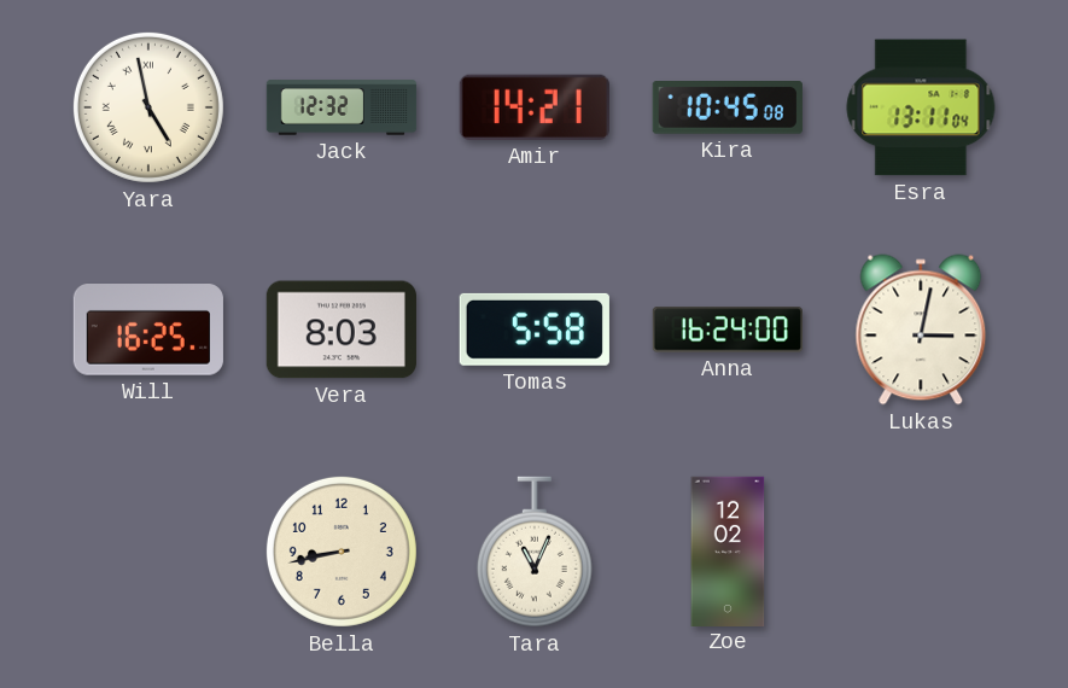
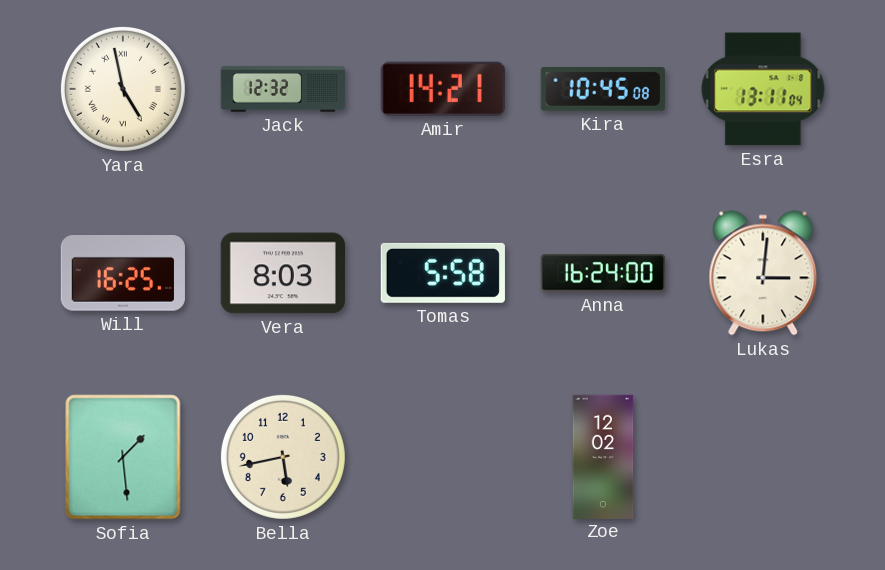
Lukas: 3:02 -> 3:01 (763, 273)
Sofia: none -> 1:29 (123, 457)
Bella: 8:43 -> 5:43 (283, 457)
Tara: 11:04 -> none (535, 552)
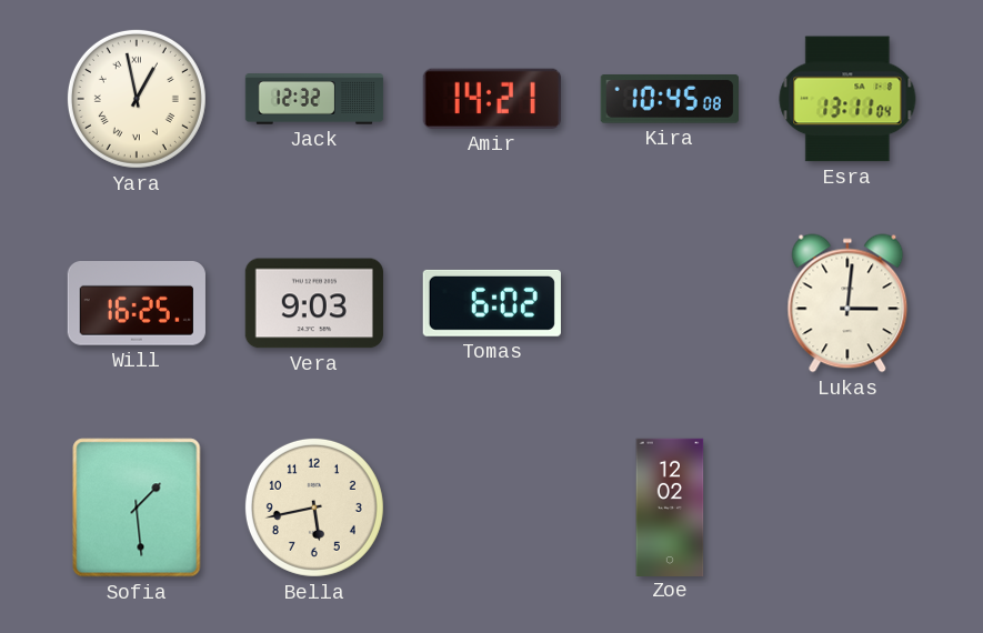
Yara: 4:58 -> 12:58 (137, 99)
Vera: 8:03 -> 9:03 (314, 303)
Tomas: 5:58 -> 6:02 (492, 303)
Anna: 16:24 -> none (603, 273)
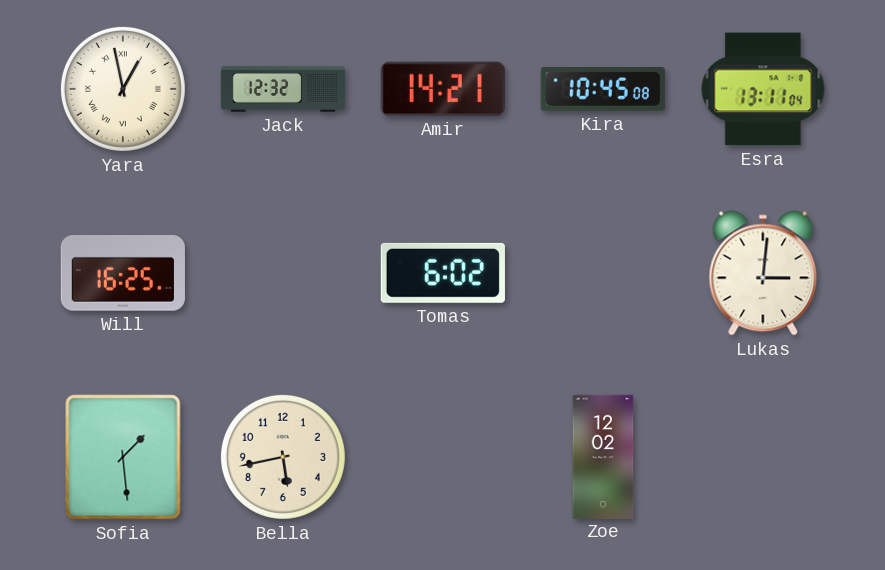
Vera: 9:03 -> none (314, 303)
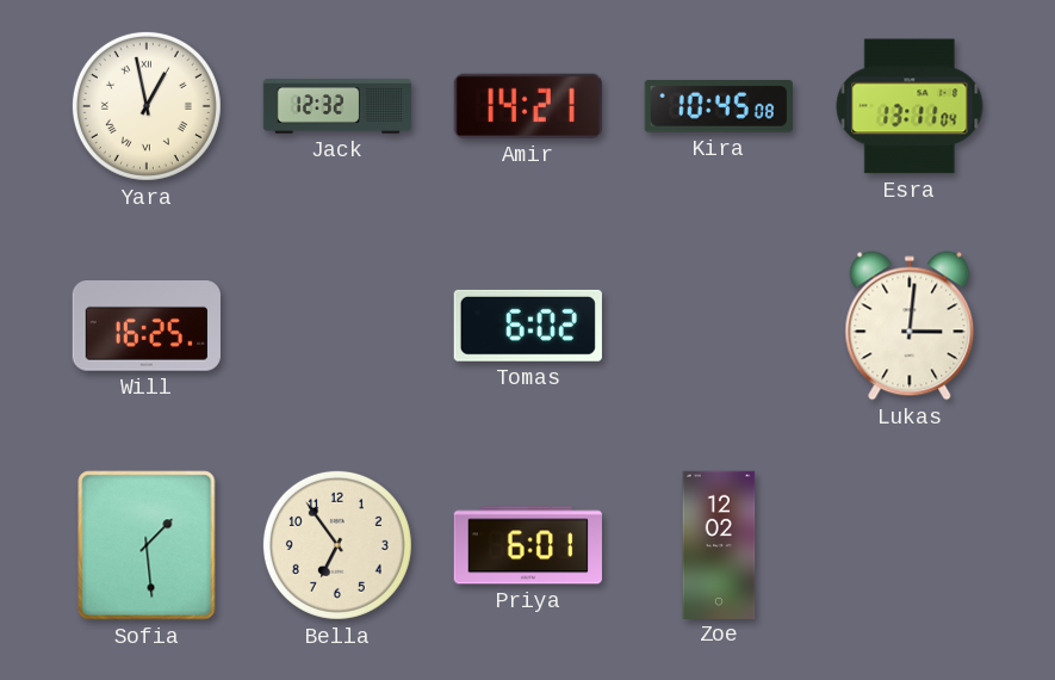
Bella: 5:43 -> 6:54 (337, 545)
Priya: none -> 6:01 (528, 545)
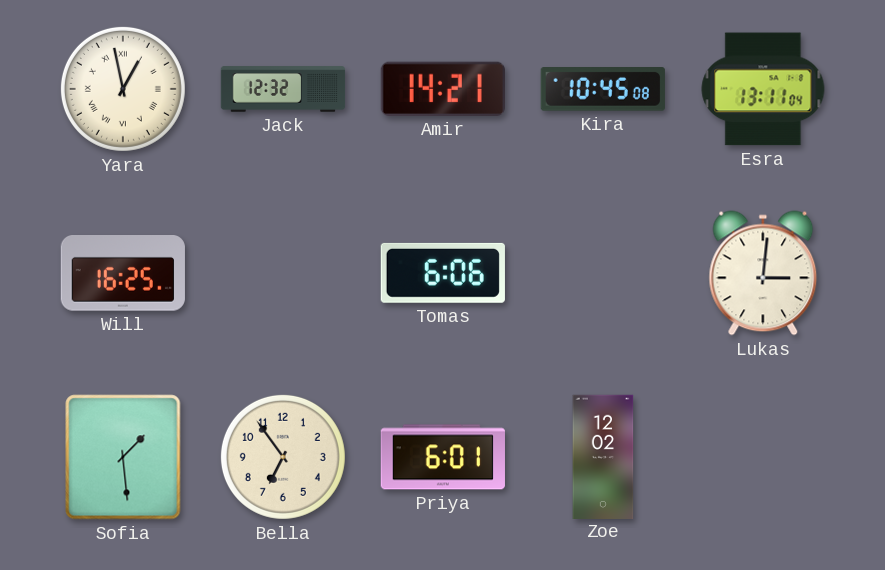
Tomas: 6:02 -> 6:06 (443, 273)
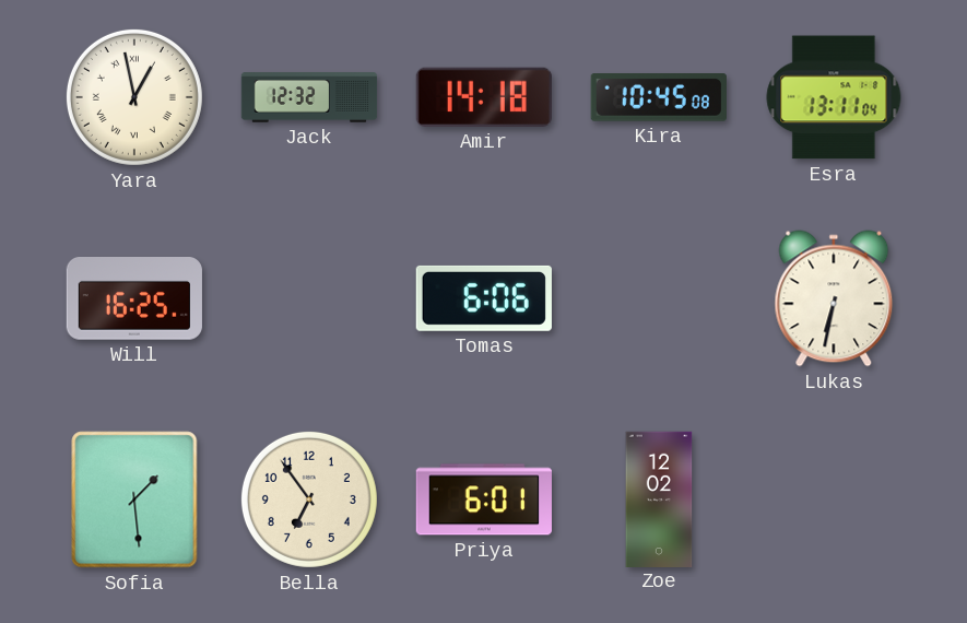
Amir: 14:21 -> 14:18 (484, 97)
Lukas: 3:01 -> 6:32 (834, 298)
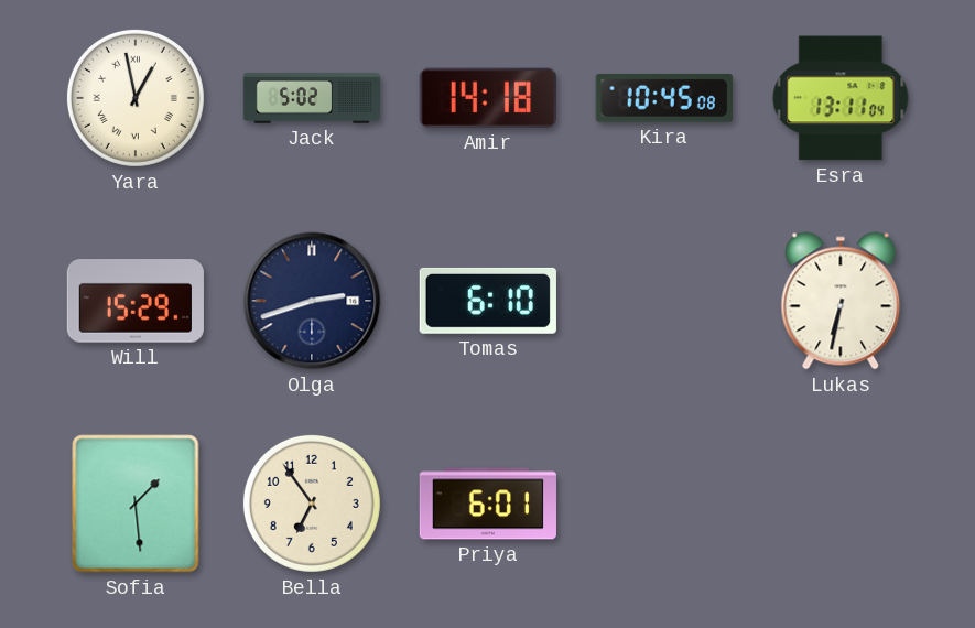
Jack: 12:32 -> 5:02 (312, 98)
Will: 16:25 -> 15:29 (136, 302)
Olga: none -> 2:42 (312, 301)
Tomas: 6:06 -> 6:10 (488, 301)
Zoe: 12:02 -> none (659, 498)
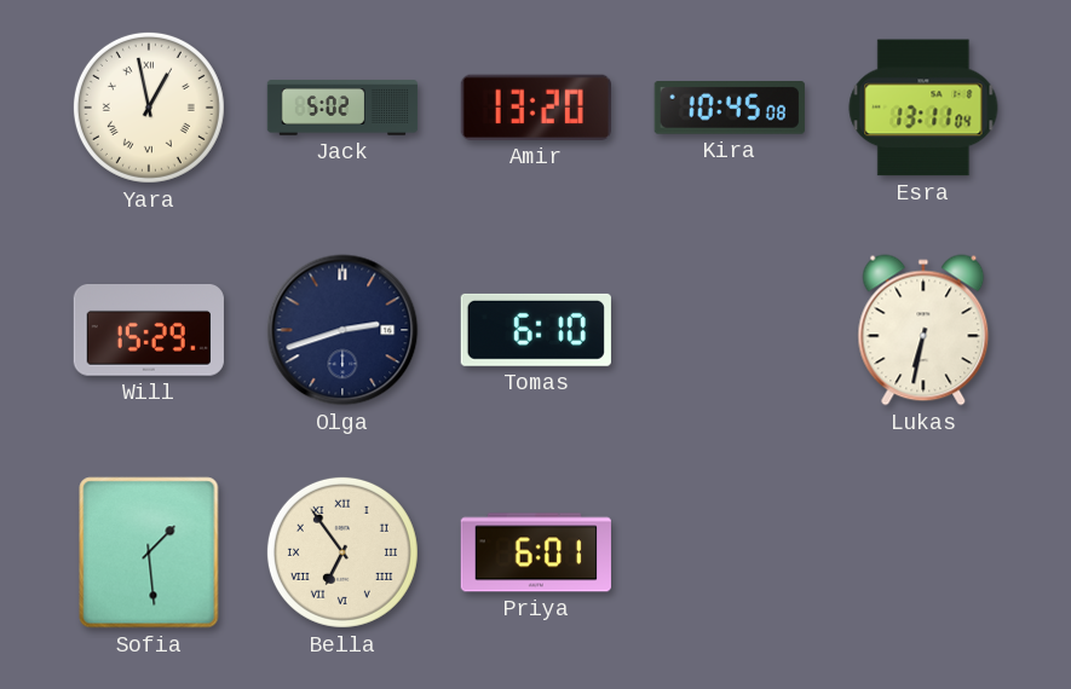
Amir: 14:18 -> 13:20 (536, 108)
Bella numerals: Arabic -> Roman (342, 552)
